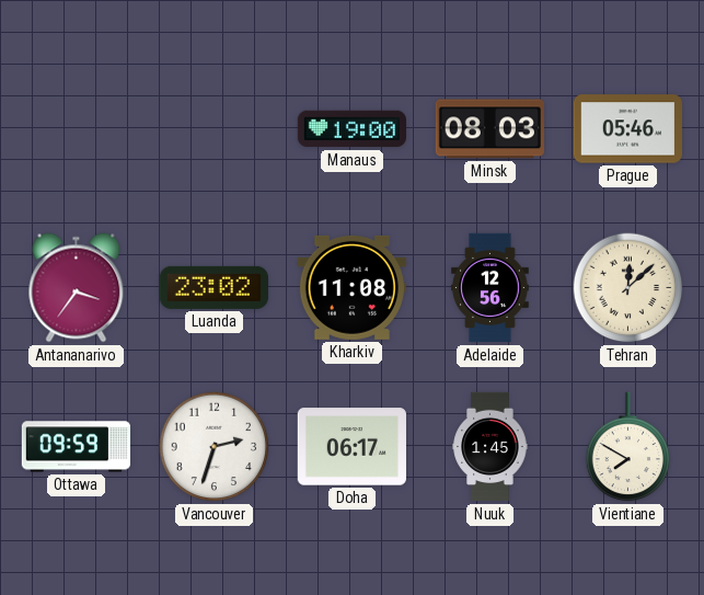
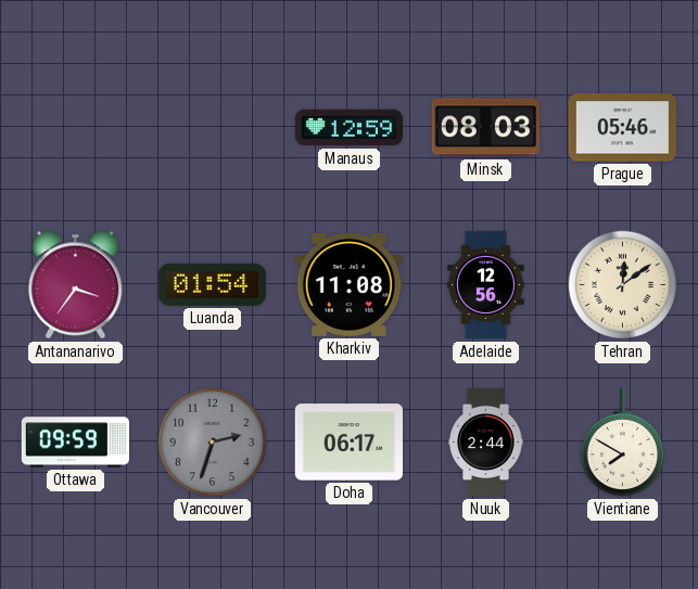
Manaus: 19:00 -> 12:59 (348, 128)
Luanda: 23:02 -> 01:54 (212, 284)
Tehran: 12:08 -> 12:09 (623, 285)
Vancouver dial: white -> grey (213, 443)
Nuuk: 1:45 -> 2:44 (486, 443)
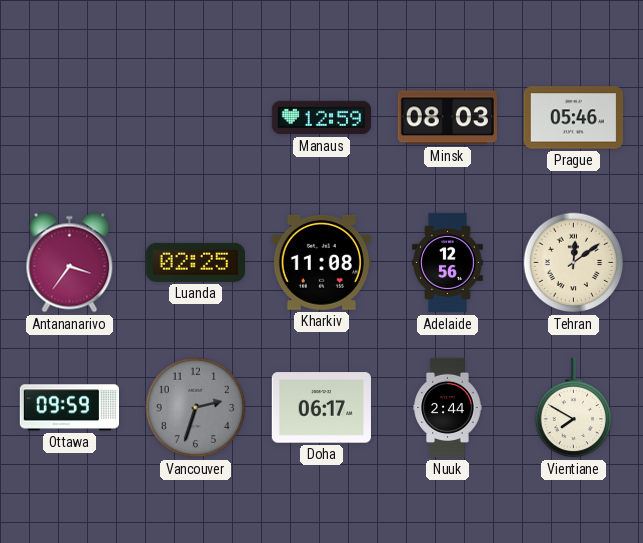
Luanda: 01:54 -> 02:25 (195, 262)
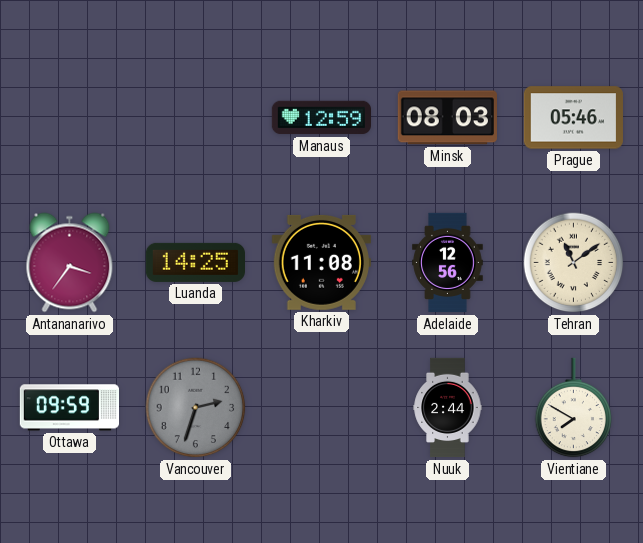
Luanda: 02:25 -> 14:25 (195, 262)
Tehran: 12:09 -> 11:09 (574, 263)
Doha: 06:17 -> none (321, 408)
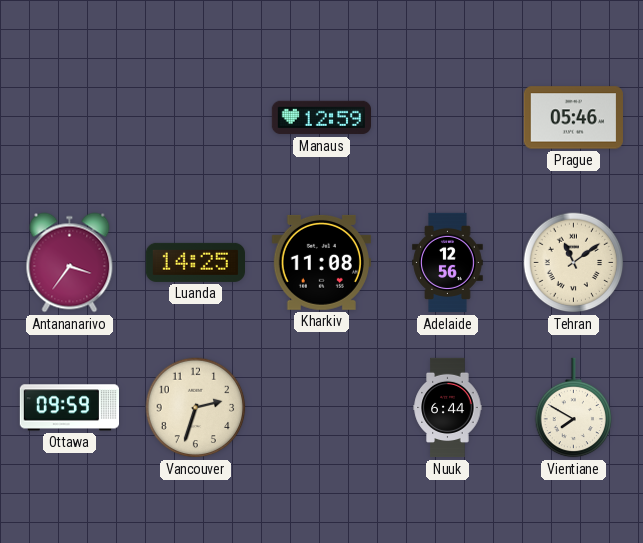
Minsk: 08:03 -> none (447, 118)
Vancouver dial: grey -> cream (196, 408)
Nuuk: 2:44 -> 6:44 (448, 408)
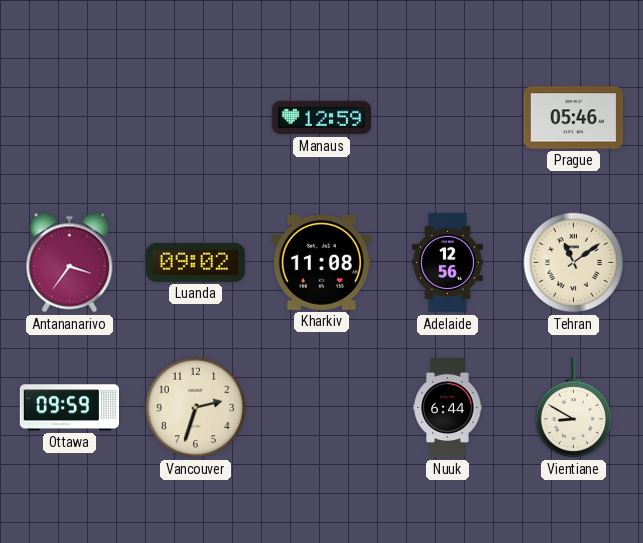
Luanda: 14:25 -> 09:02 (195, 262)
Vientiane: 7:50 -> 8:50 (574, 408)
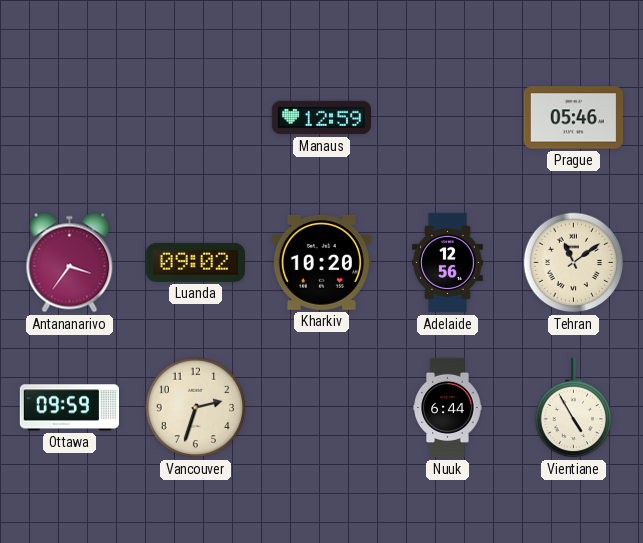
Kharkiv: 11:08 -> 10:20 (321, 262)
Vientiane: 8:50 -> 4:55 (574, 408)
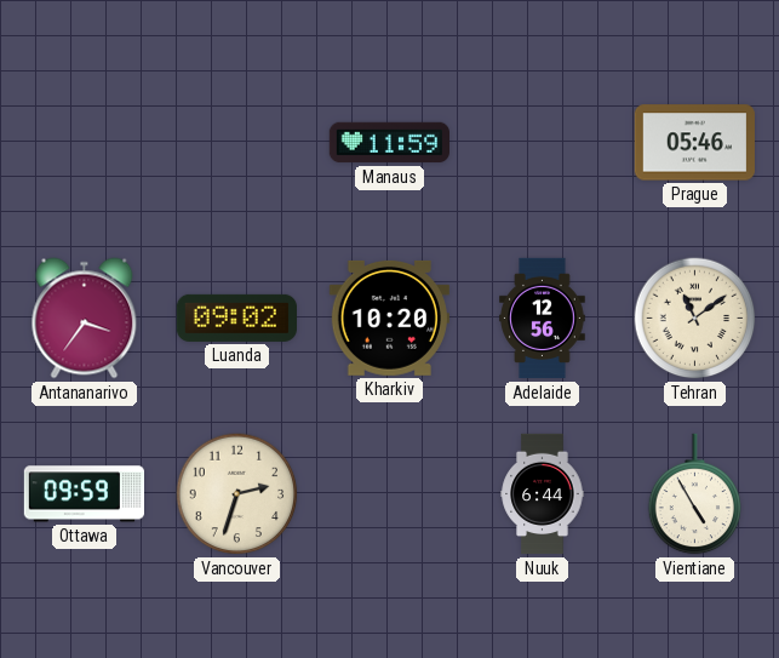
Manaus: 12:59 -> 11:59 (389, 143)
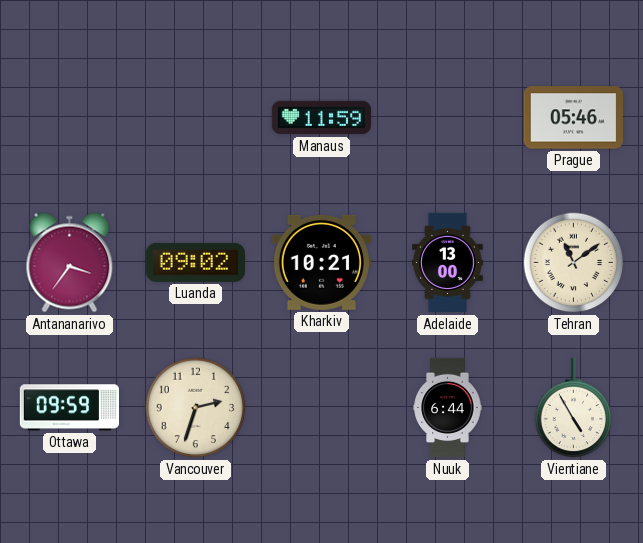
Kharkiv: 10:20 -> 10:21 (321, 262)
Adelaide: 12:56 -> 13:00 (448, 263)
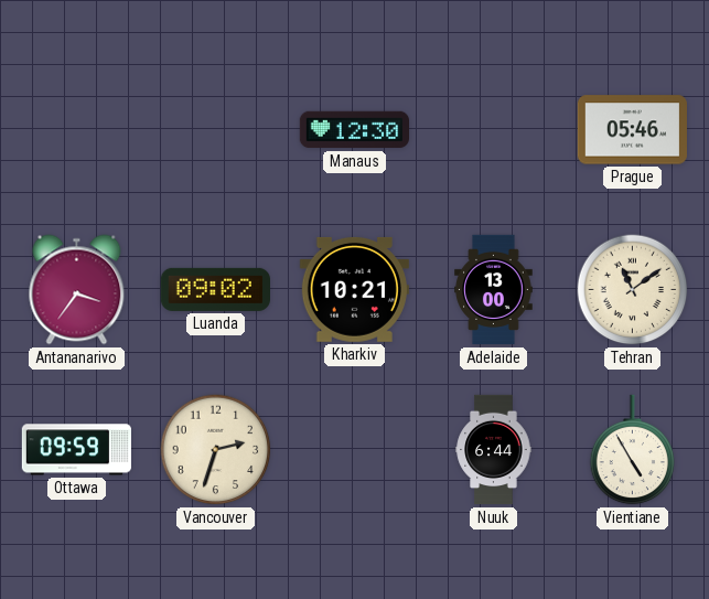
Manaus: 11:59 -> 12:30 (354, 130)
